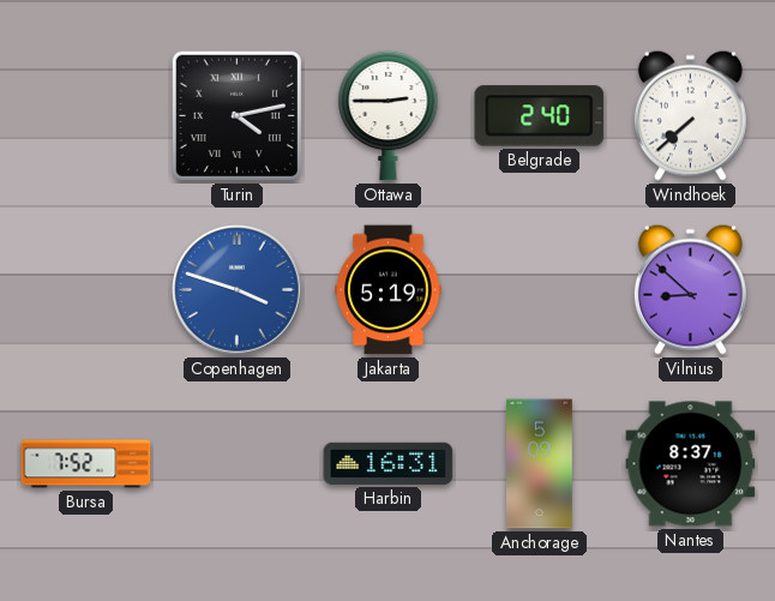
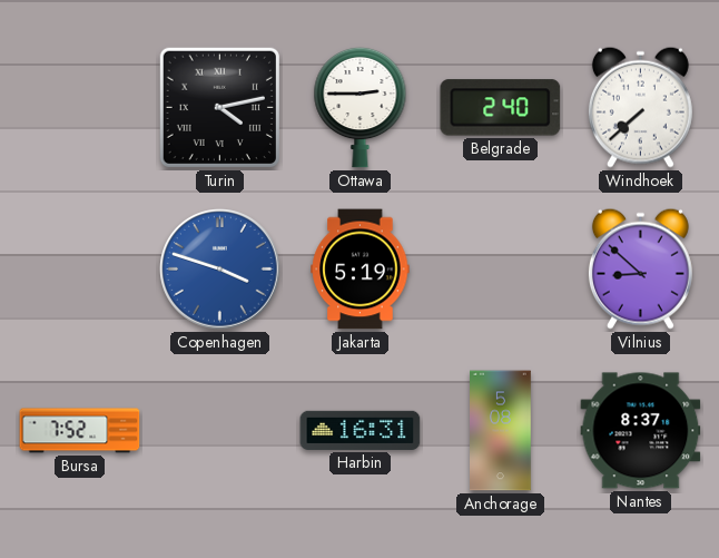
Anchorage: 5:09 -> 5:08 (501, 431)
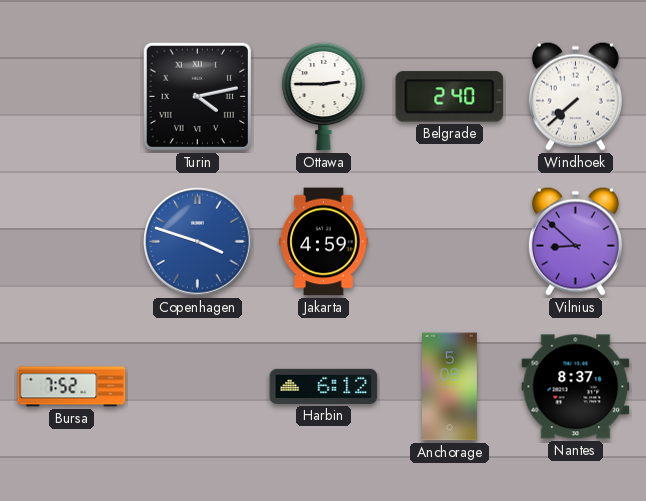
Jakarta: 5:19 -> 4:59 (324, 242)
Harbin: 16:31 -> 6:12 (324, 386)
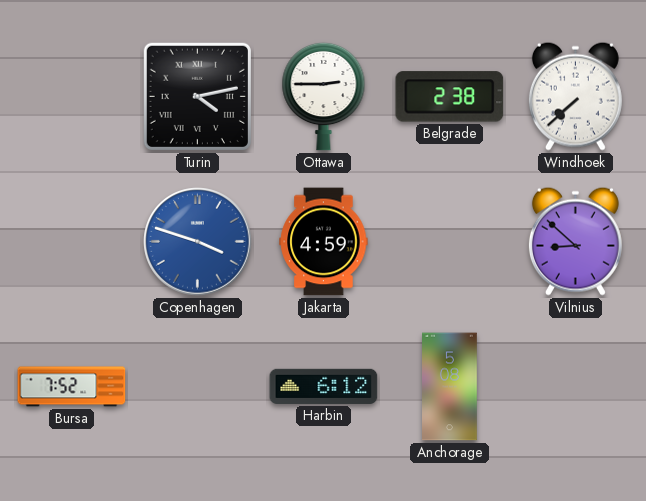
Belgrade: 2:40 -> 2:38 (450, 97)
Nantes: 8:37 -> none (576, 387)
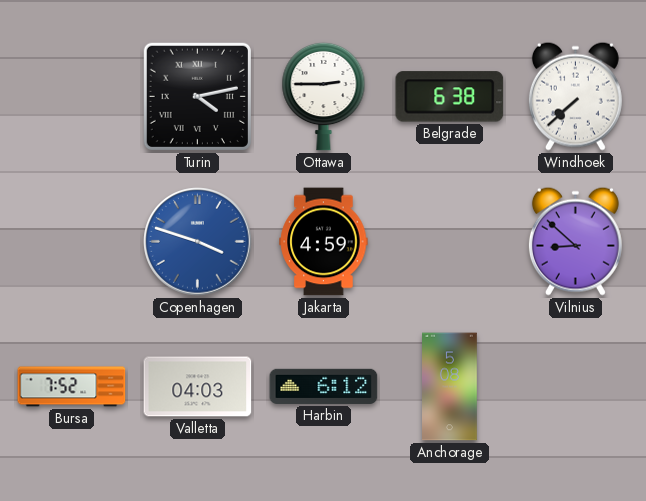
Belgrade: 2:38 -> 6:38 (450, 97)
Valletta: none -> 04:03 (198, 387)
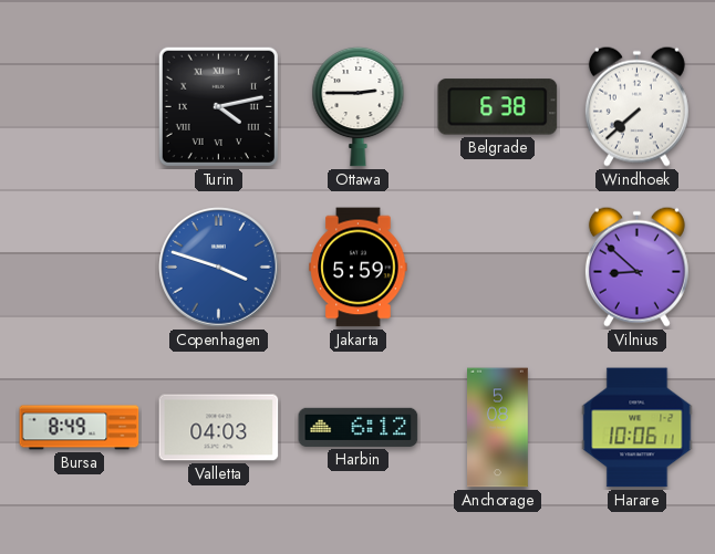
Jakarta: 4:59 -> 5:59 (359, 268)
Bursa: 7:52 -> 8:49 (80, 428)
Harare: none -> 10:06 (638, 428)
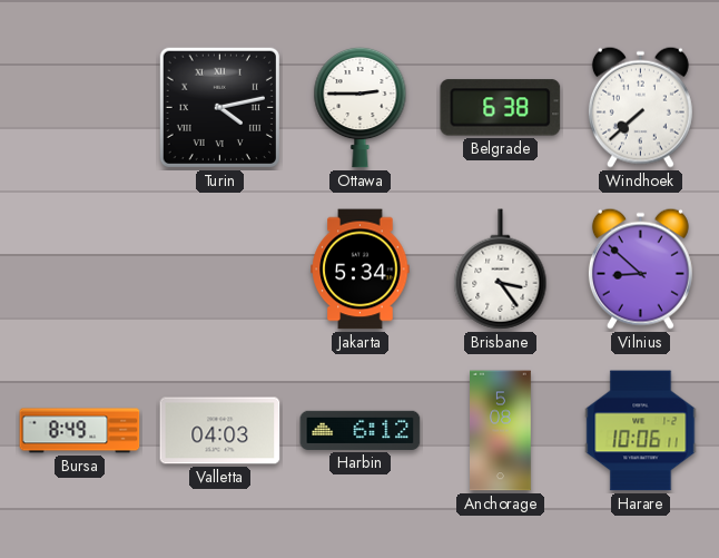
Copenhagen: 3:48 -> none (219, 268)
Jakarta: 5:59 -> 5:34 (361, 270)
Brisbane: none -> 3:24 (501, 270)
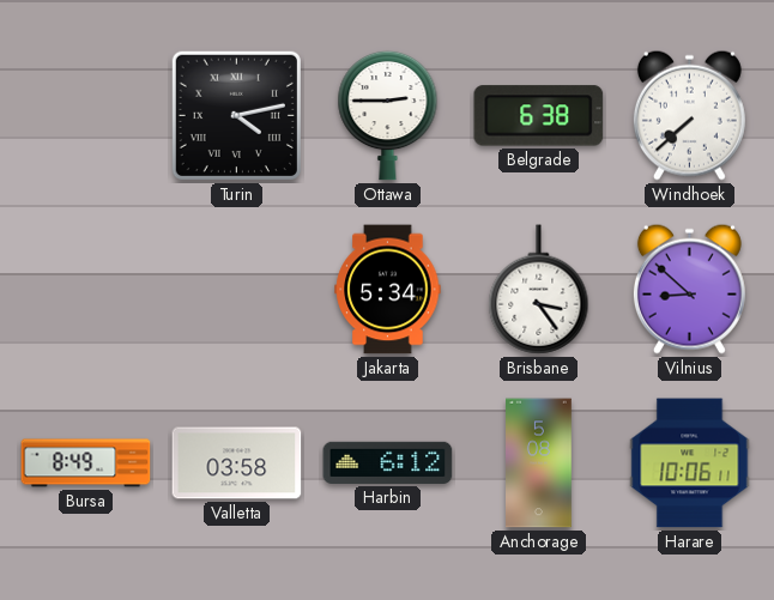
Valletta: 04:03 -> 03:58 (237, 463)
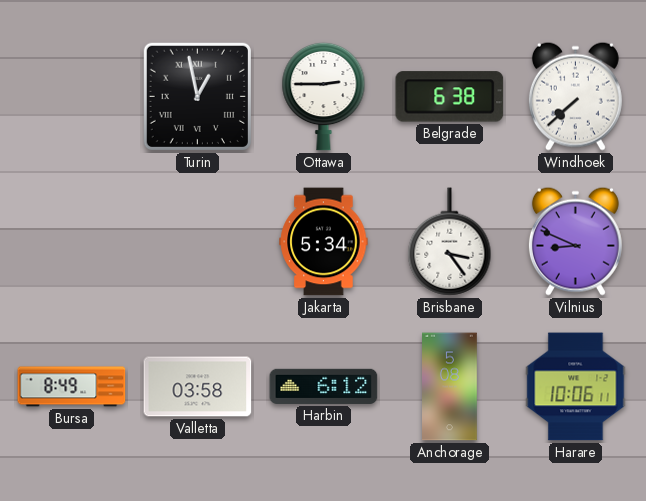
Turin: 4:13 -> 12:58 (197, 96)
Vilnius: 8:52 -> 8:49 (575, 241)
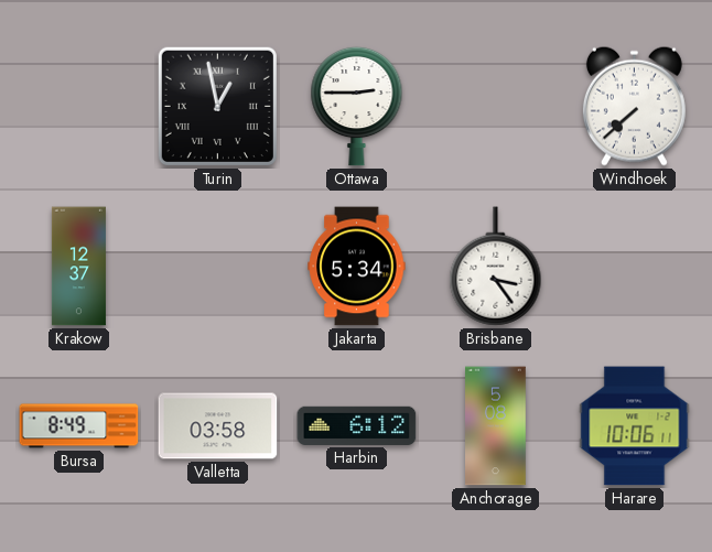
Belgrade: 6:38 -> none (450, 97)
Krakow: none -> 12:37 (78, 267)
Vilnius: 8:49 -> none (575, 241)
